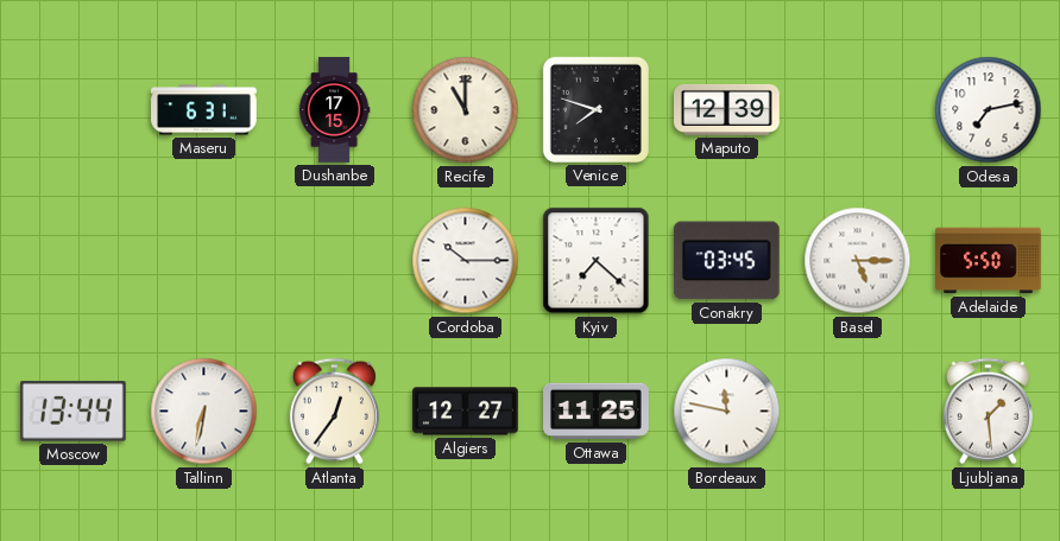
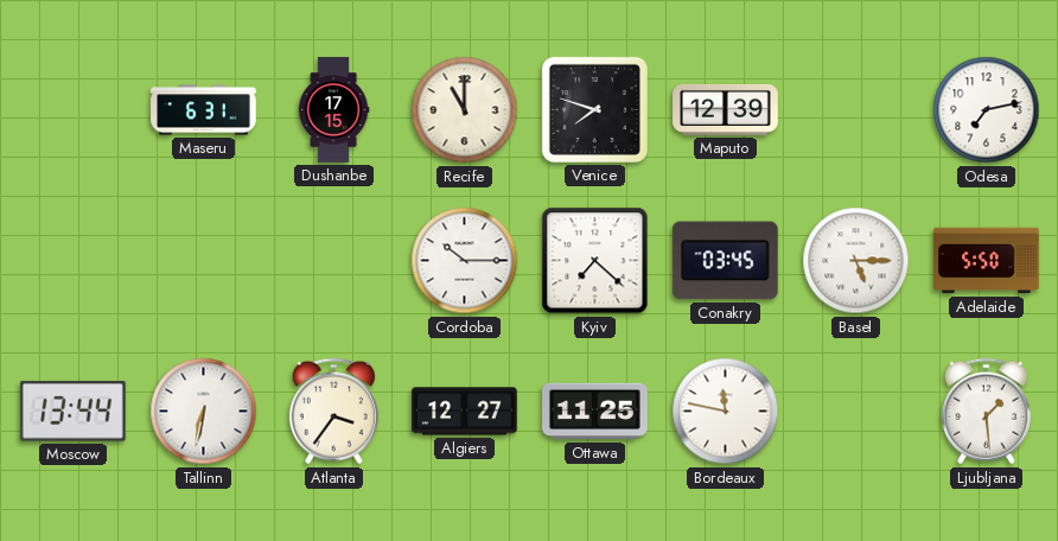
Atlanta: 12:36 -> 3:36 (333, 412)
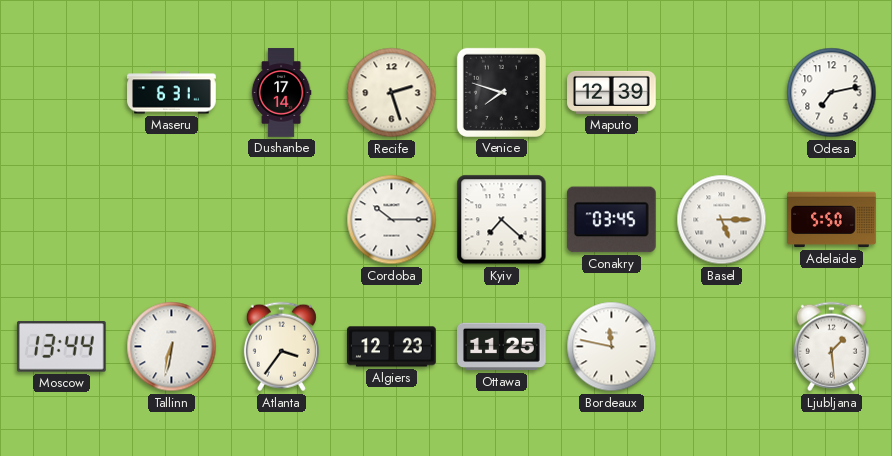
Dushanbe: 17:15 -> 17:14 (281, 93)
Recife: 11:00 -> 2:27 (392, 93)
Algiers: 12:27 -> 12:23 (392, 347)
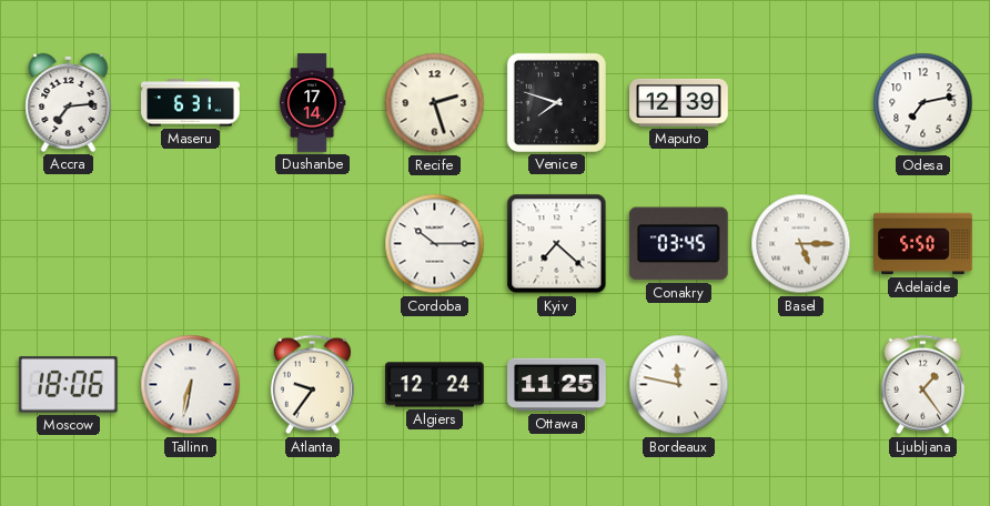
Accra: none -> 7:14 (69, 102)
Moscow: 13:44 -> 18:06 (68, 385)
Atlanta: 3:36 -> 9:36 (312, 385)
Algiers: 12:23 -> 12:24 (435, 385)
Ljubljana: 1:29 -> 1:24 (922, 385)
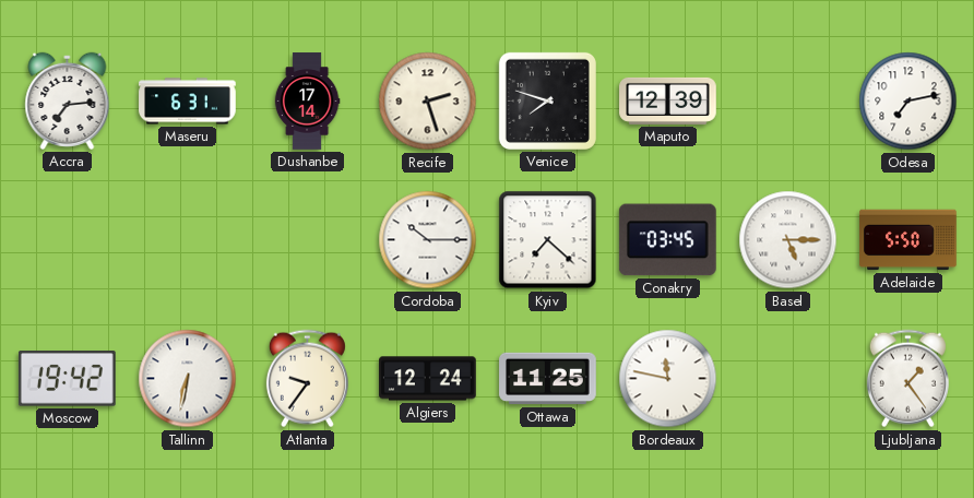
Moscow: 18:06 -> 19:42 (67, 379)
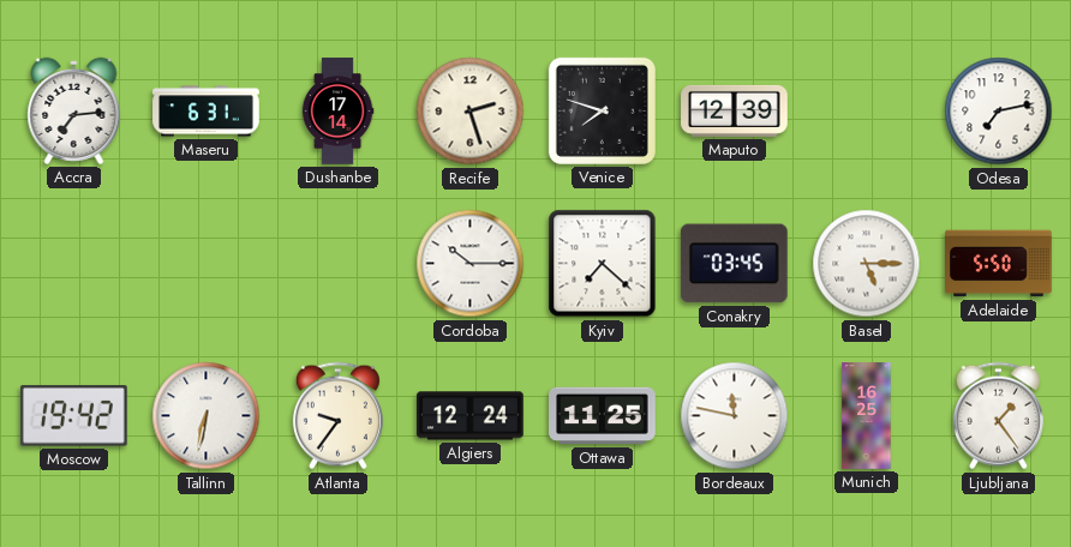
Munich: none -> 16:25 (867, 416)
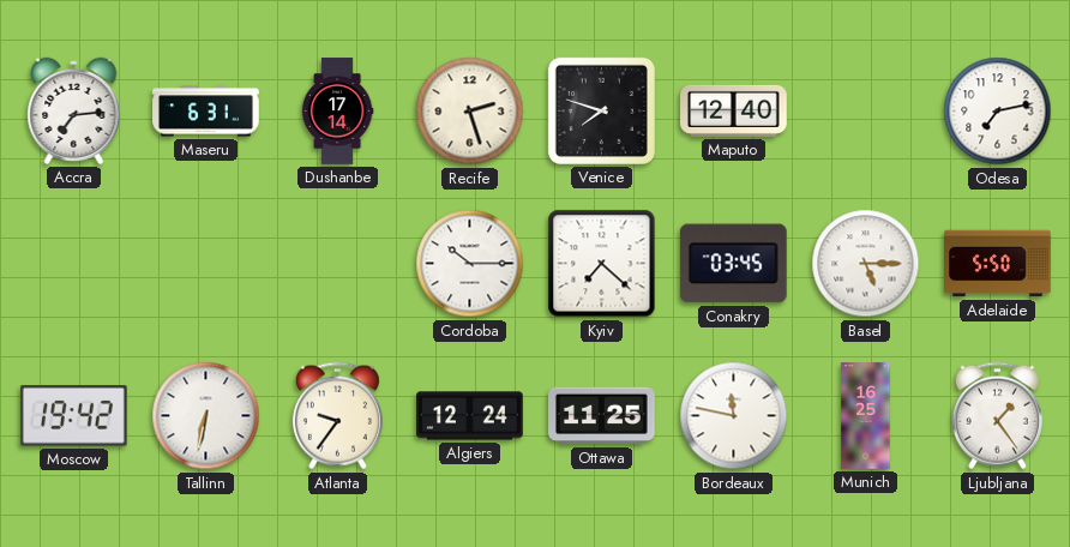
Maputo: 12:39 -> 12:40 (734, 110)
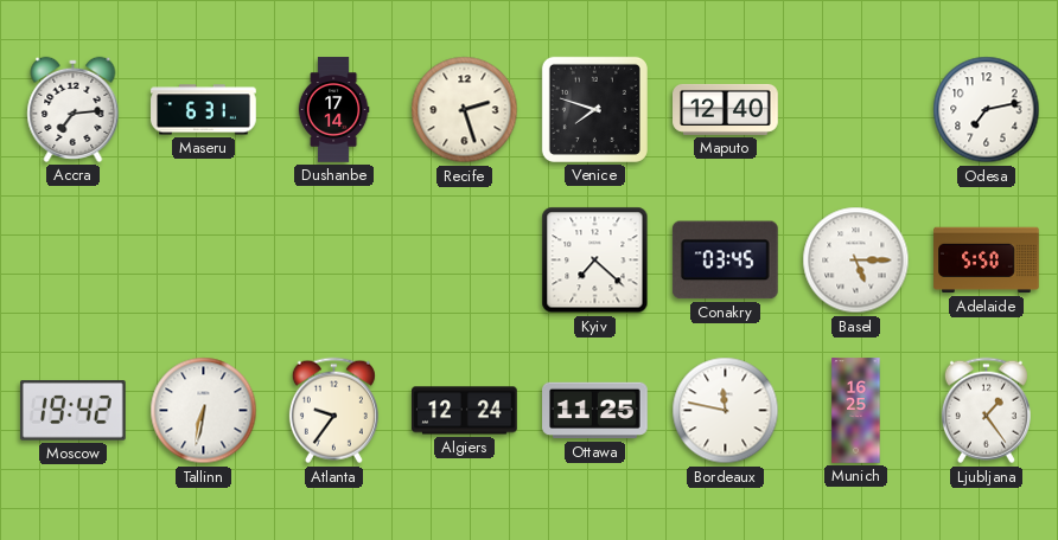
Cordoba: 10:15 -> none (470, 264)
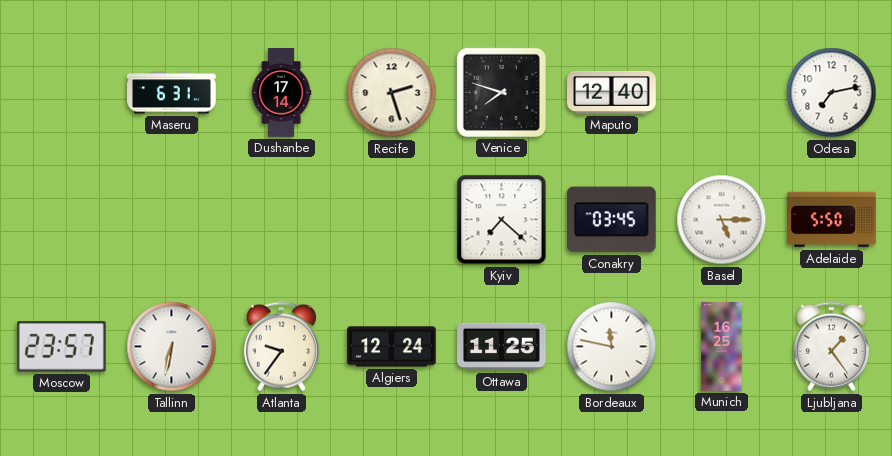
Accra: 7:14 -> none (74, 109)
Moscow: 19:42 -> 23:57 (61, 347)
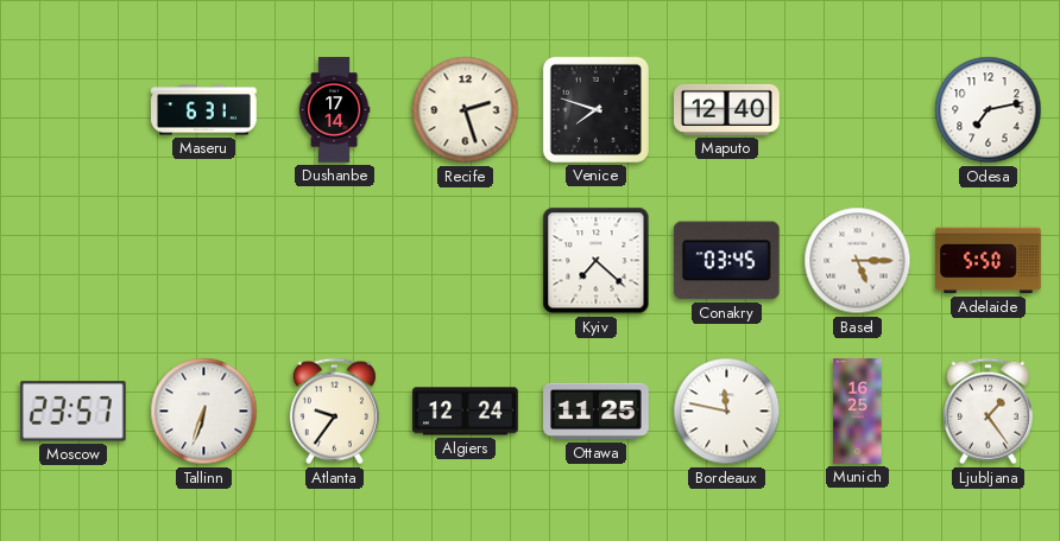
Tallinn: 6:32 -> 6:33 (204, 412)
